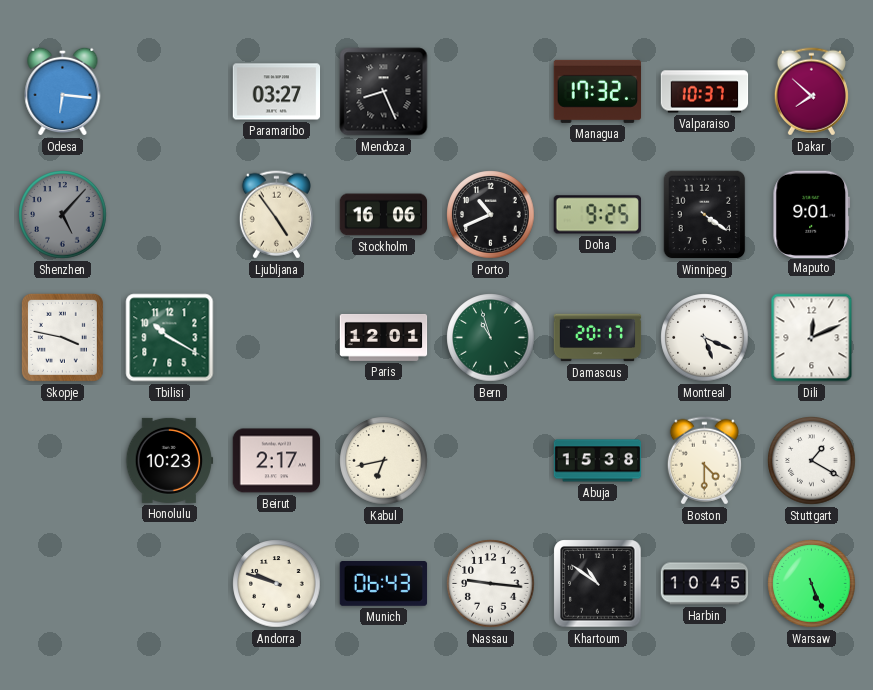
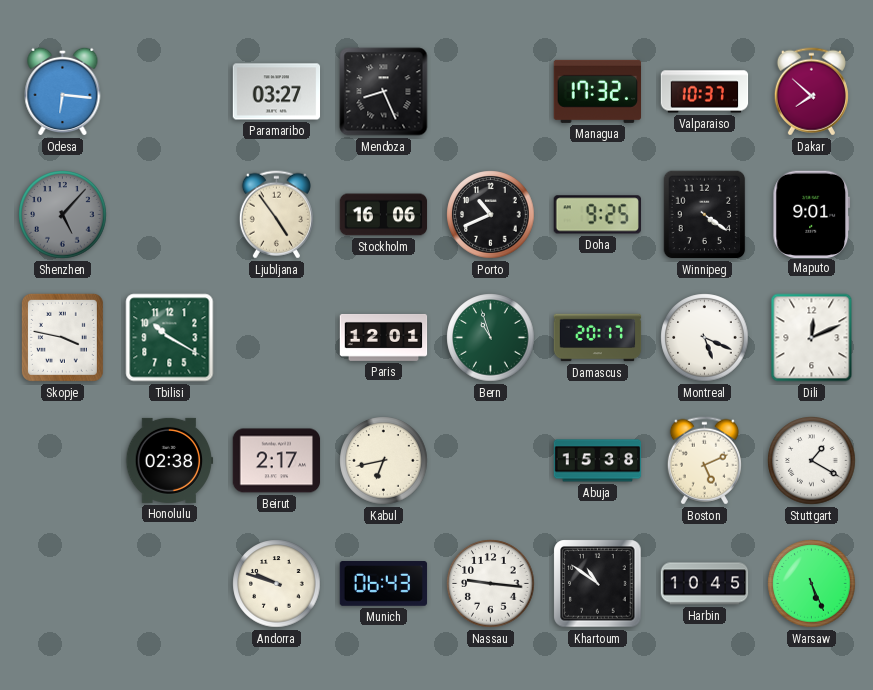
Honolulu: 10:23 -> 02:38 (170, 460)
Boston: 4:30 -> 5:11 (704, 461)
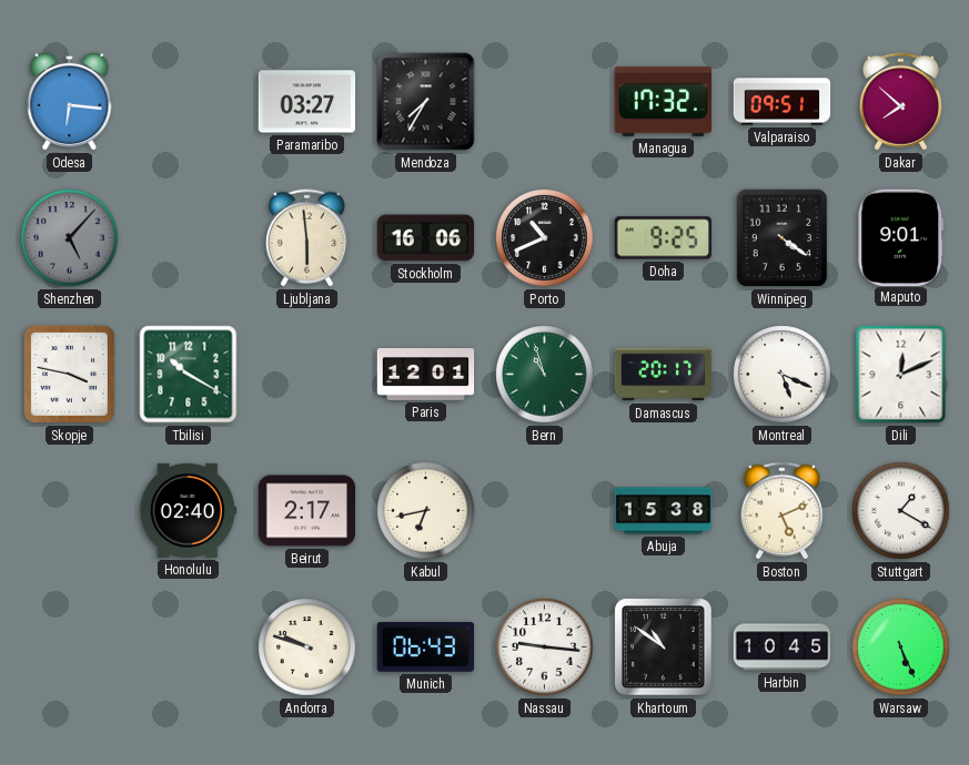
Mendoza: 8:26 -> 7:35 (426, 102)
Valparaiso: 10:37 -> 09:51 (783, 102)
Ljubljana: 4:54 -> 5:59 (306, 238)
Honolulu: 02:38 -> 02:40 (189, 510)
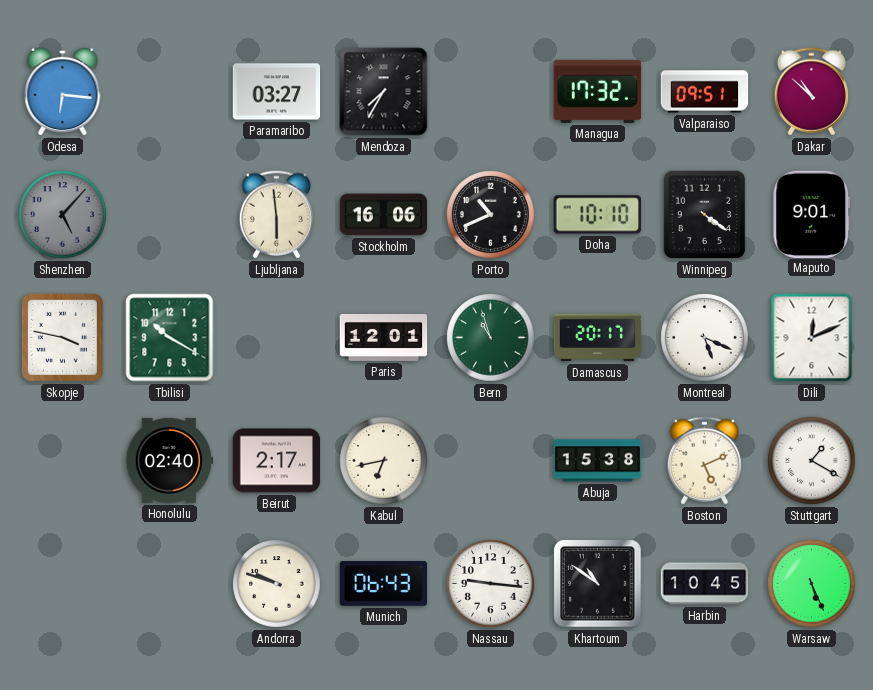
Dakar: 7:52 -> 10:52 (811, 92)
Doha: 9:25 -> 10:10 (597, 215)
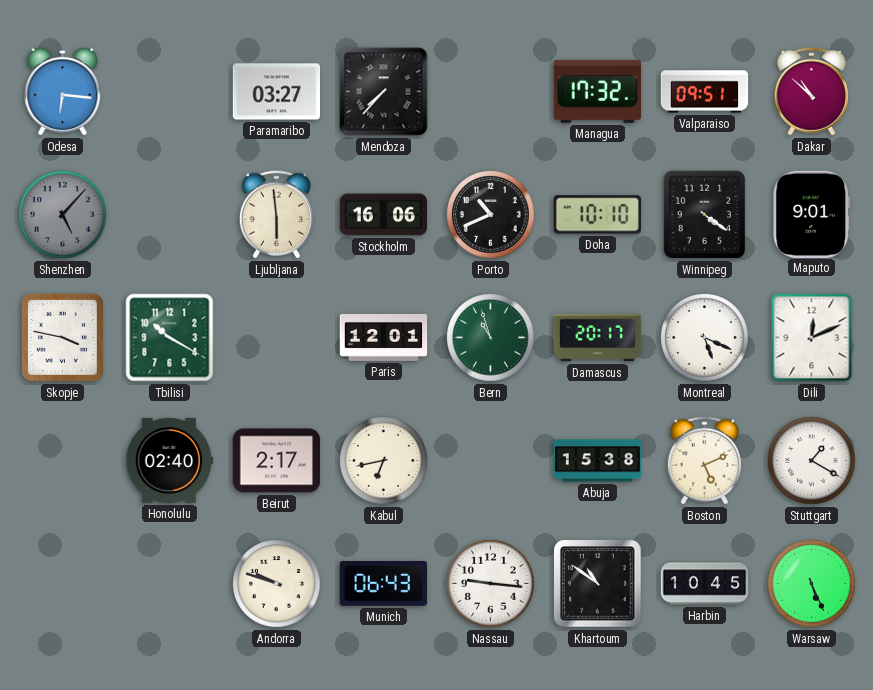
Mendoza: 7:35 -> 7:37 (384, 92)
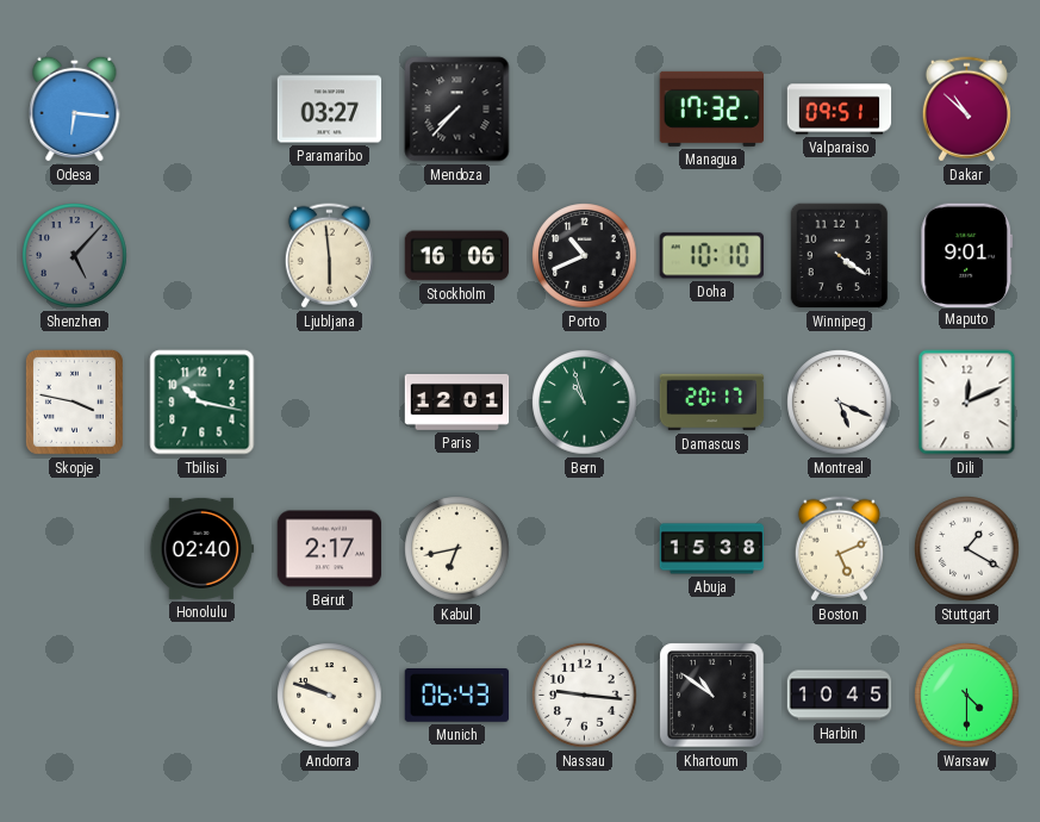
Tbilisi: 10:20 -> 10:17 (203, 403)
Warsaw: 5:26 -> 4:30 (967, 696)
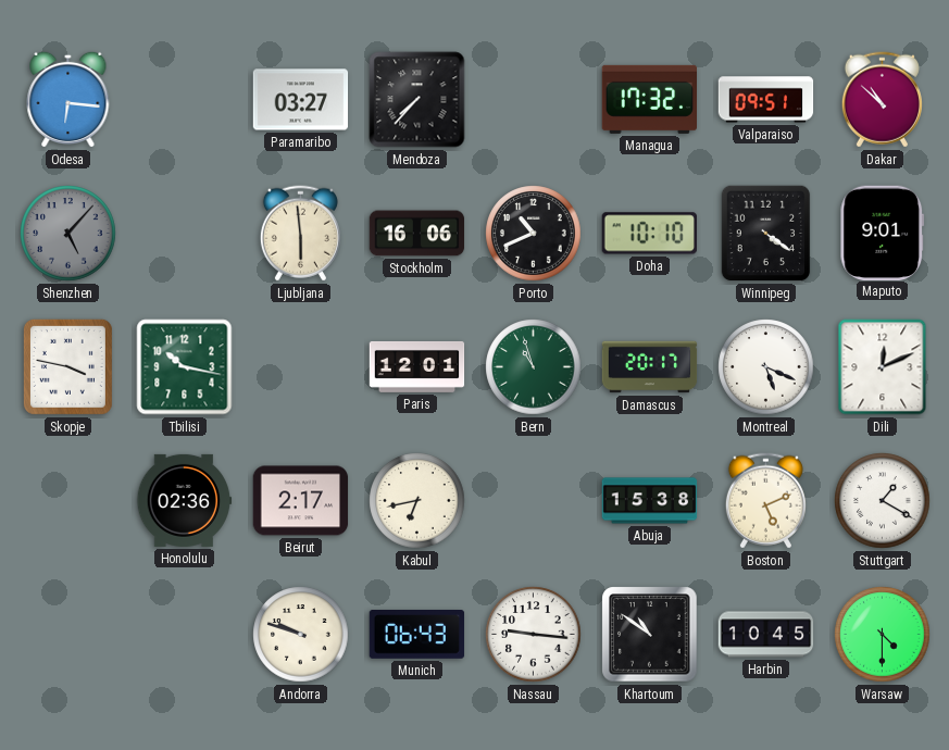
Honolulu: 02:40 -> 02:36 (185, 500)
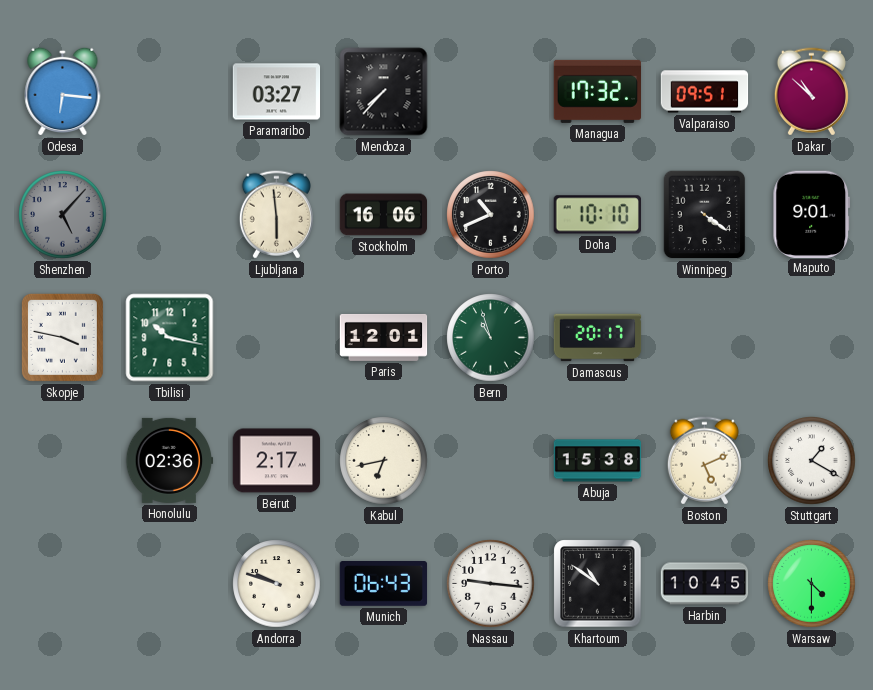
Montreal: 5:19 -> none (766, 367)
Dili: 12:11 -> none (883, 367)
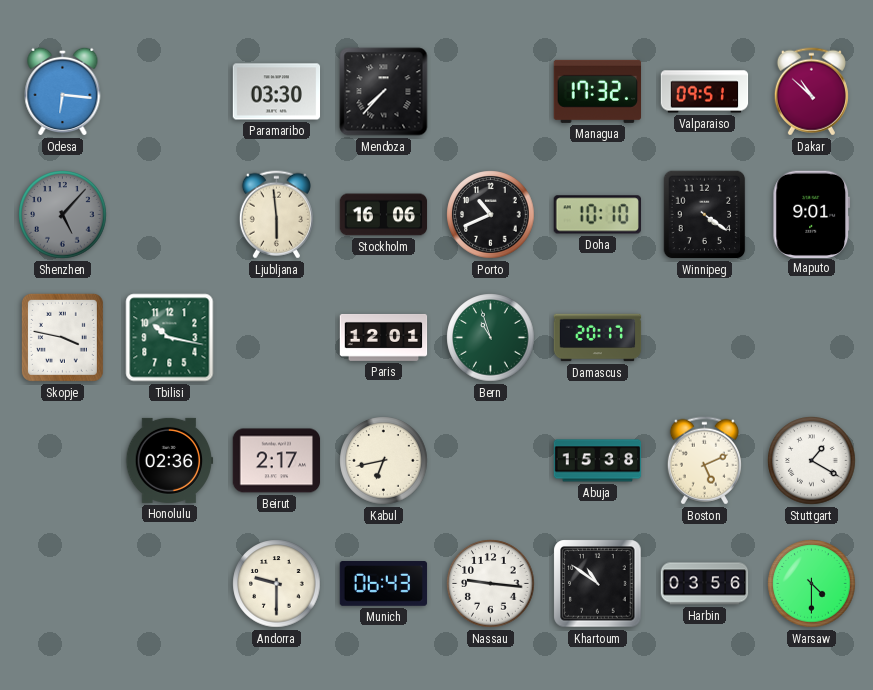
Paramaribo: 03:27 -> 03:30 (277, 92)
Andorra: 9:48 -> 9:30 (277, 584)
Harbin: 10:45 -> 03:56 (705, 584)
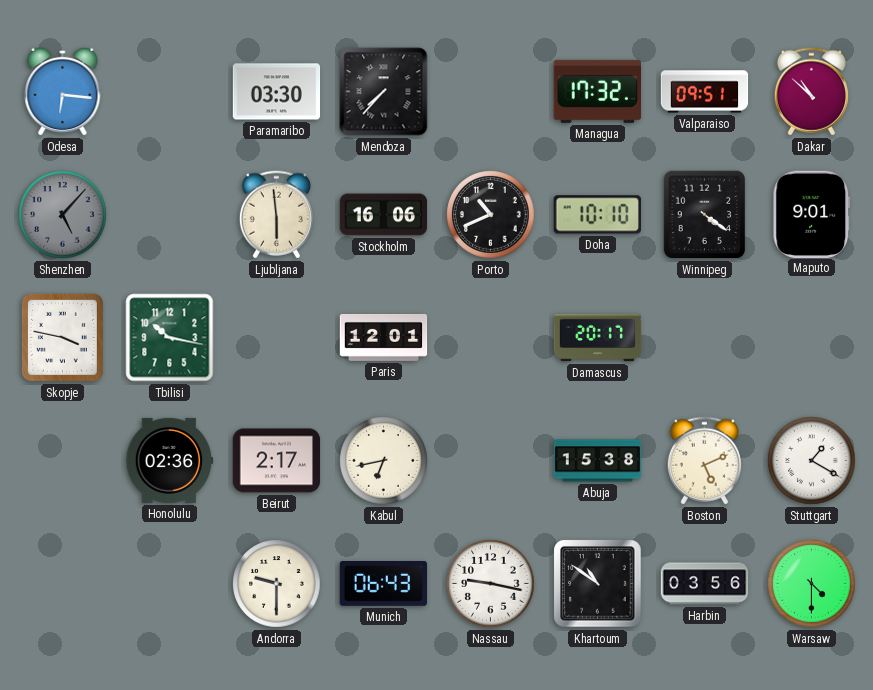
Bern: 10:57 -> none (491, 338)
Nassau: 9:16 -> 9:17 (491, 584)
